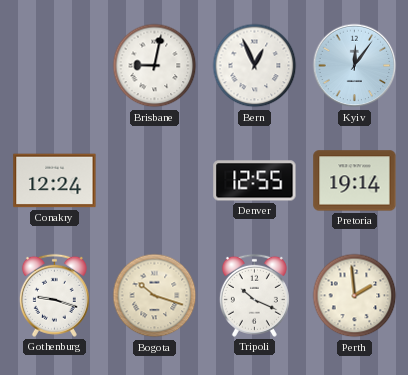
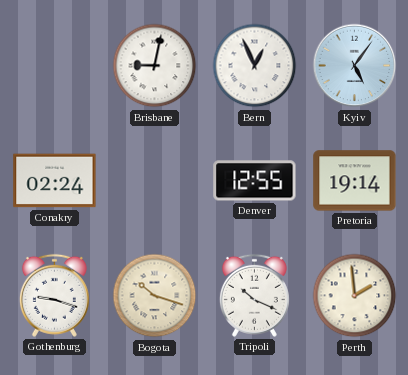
Kyiv: 12:06 -> 5:06 (355, 66)
Conakry: 12:24 -> 02:24 (55, 181)
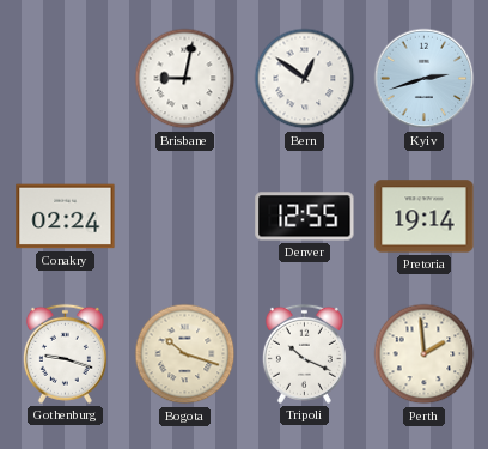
Bern: 12:56 -> 12:51 (305, 79)
Kyiv: 5:06 -> 2:42 (425, 79)
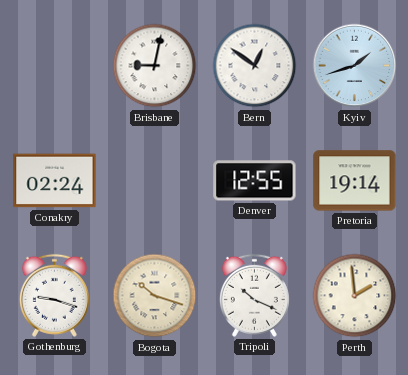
Kyiv: 2:42 -> 1:42 (355, 66)
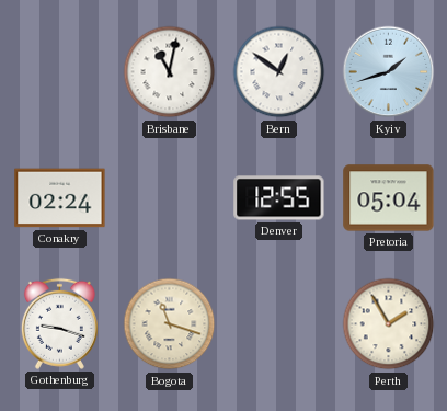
Brisbane: 9:02 -> 11:02 (170, 72)
Pretoria: 19:14 -> 05:04 (389, 198)
Bogota: 10:18 -> 11:18 (170, 324)
Tripoli: 10:19 -> none (254, 295)
Perth: 1:59 -> 1:55 (389, 324)
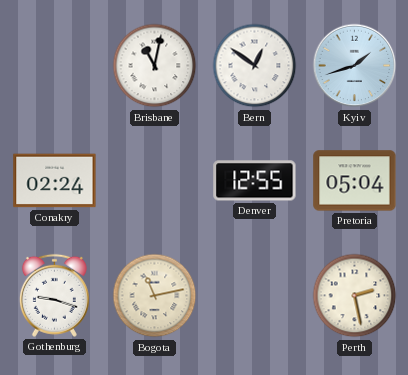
Bogota: 11:18 -> 11:13 (155, 296)
Perth: 1:55 -> 2:28 (355, 296)
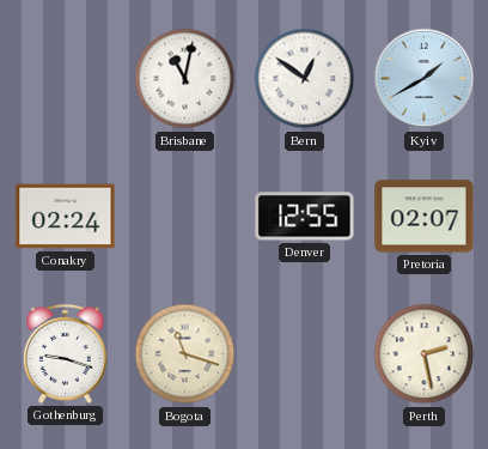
Kyiv: 1:42 -> 1:40 (425, 79)
Pretoria: 05:04 -> 02:07 (425, 217)
Bogota: 11:13 -> 11:18 (185, 354)
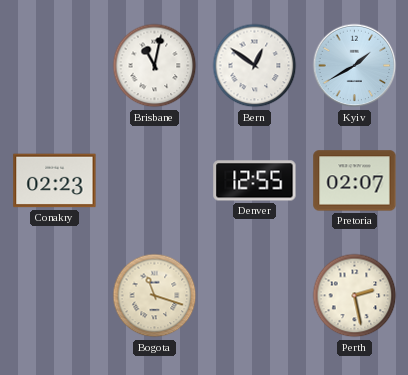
Conakry: 02:24 -> 02:23 (55, 181)
Gothenburg: 9:18 -> none (65, 353)
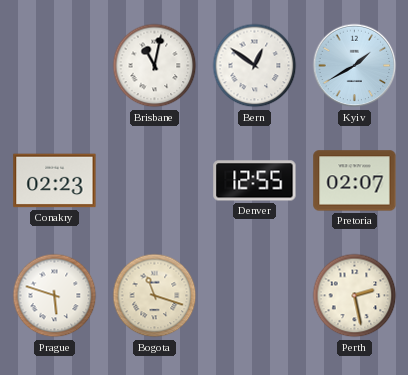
Prague: none -> 5:48 (55, 296)
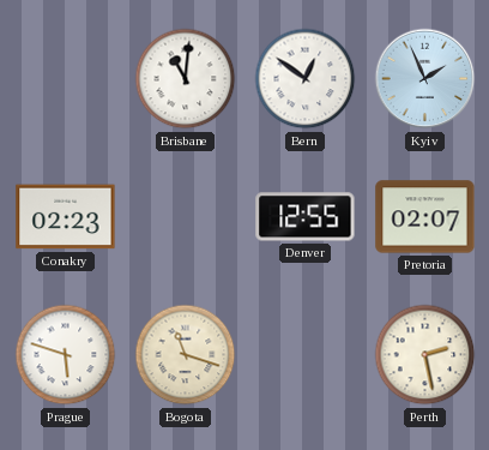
Brisbane: 11:02 -> 11:01 (186, 79)
Kyiv: 1:40 -> 1:56 (425, 79)
